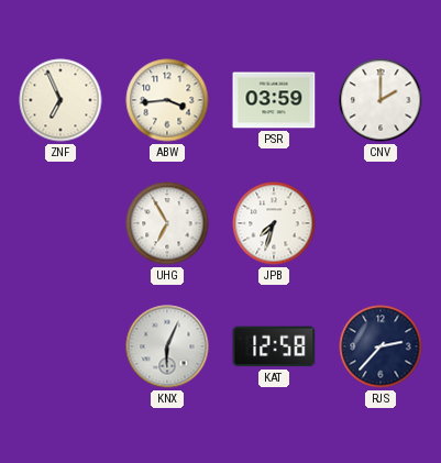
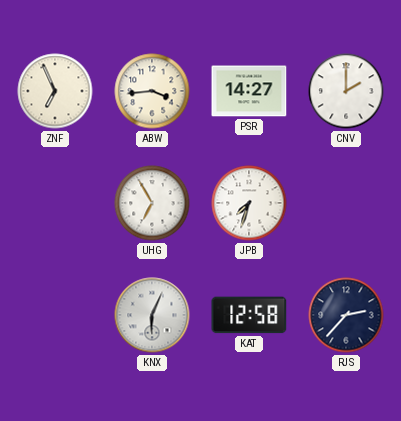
PSR: 03:59 -> 14:27 (249, 91)
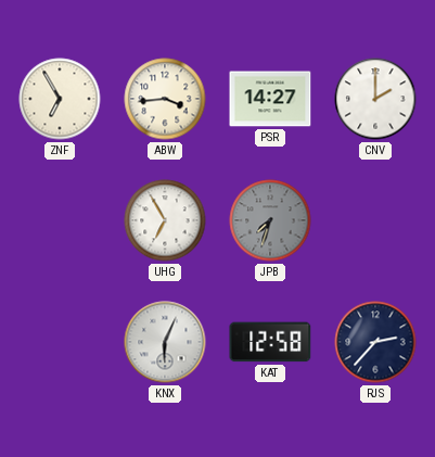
ZNF: 6:56 -> 6:55 (60, 99)
JPB dial: white -> grey (270, 220)
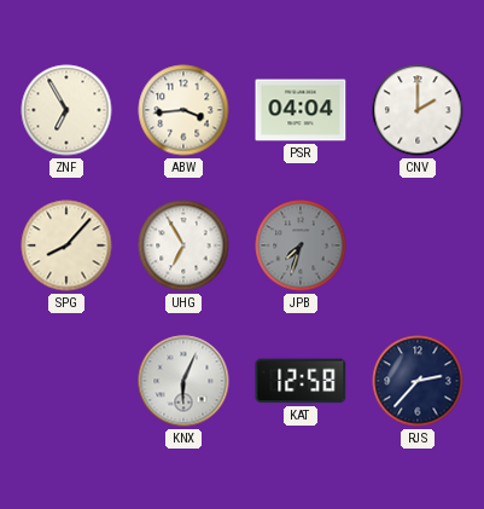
PSR: 14:27 -> 04:04 (301, 110)
SPG: none -> 8:07 (66, 245)
